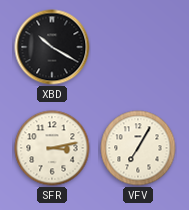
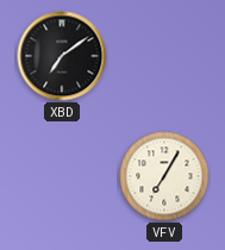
XBD: 10:20 -> 7:09 (62, 56)
SFR: 3:13 -> none (52, 148)
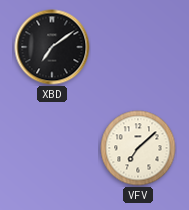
VFV: 7:05 -> 7:08 (138, 148)
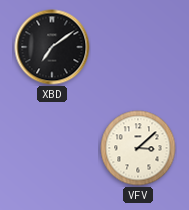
VFV: 7:08 -> 3:08 (138, 148)
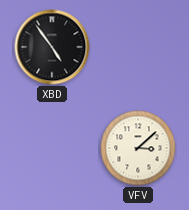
XBD: 7:09 -> 4:54 (52, 47)
